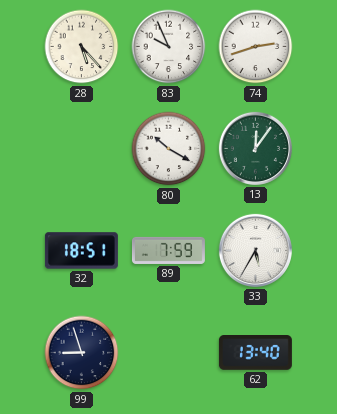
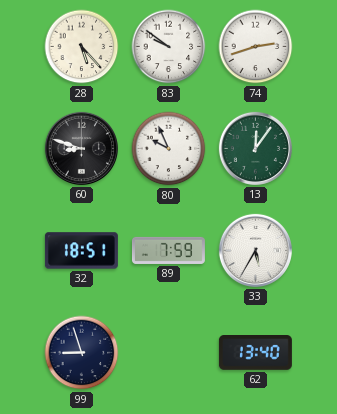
83: 9:56 -> 9:51 (169, 47)
60: none -> 8:48 (81, 148)
80: 10:20 -> 9:56 (169, 149)
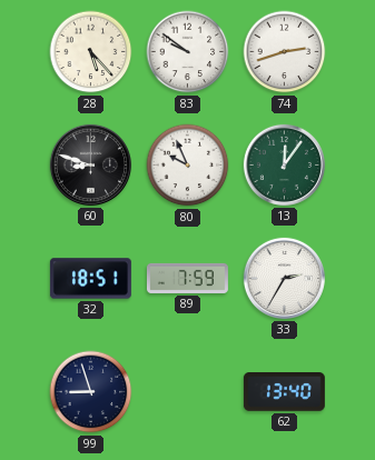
33: 5:35 -> 2:35 (284, 278)
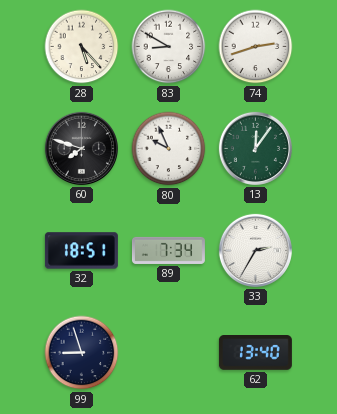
83: 9:51 -> 8:50 (169, 47)
60: 8:48 -> 7:48 (81, 148)
89: 7:59 -> 7:34 (168, 250)
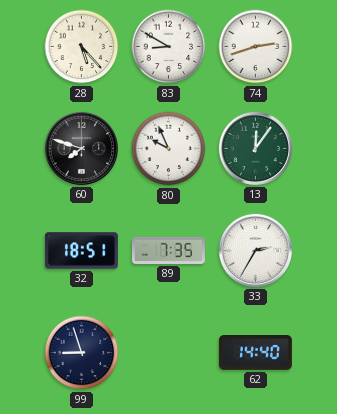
89: 7:34 -> 7:35 (168, 250)
62: 13:40 -> 14:40 (255, 353)
